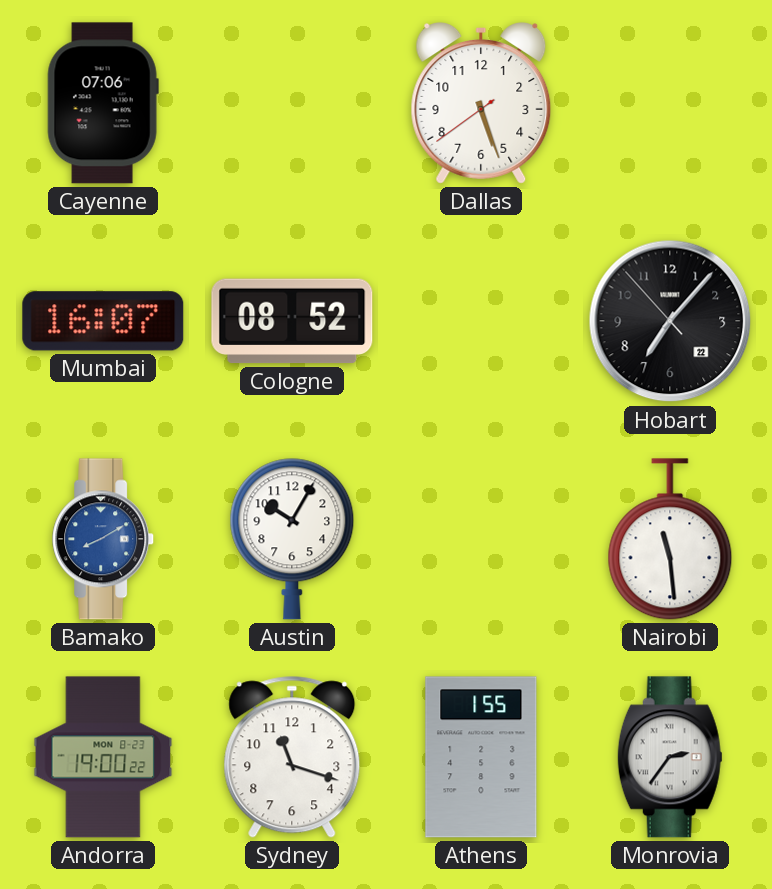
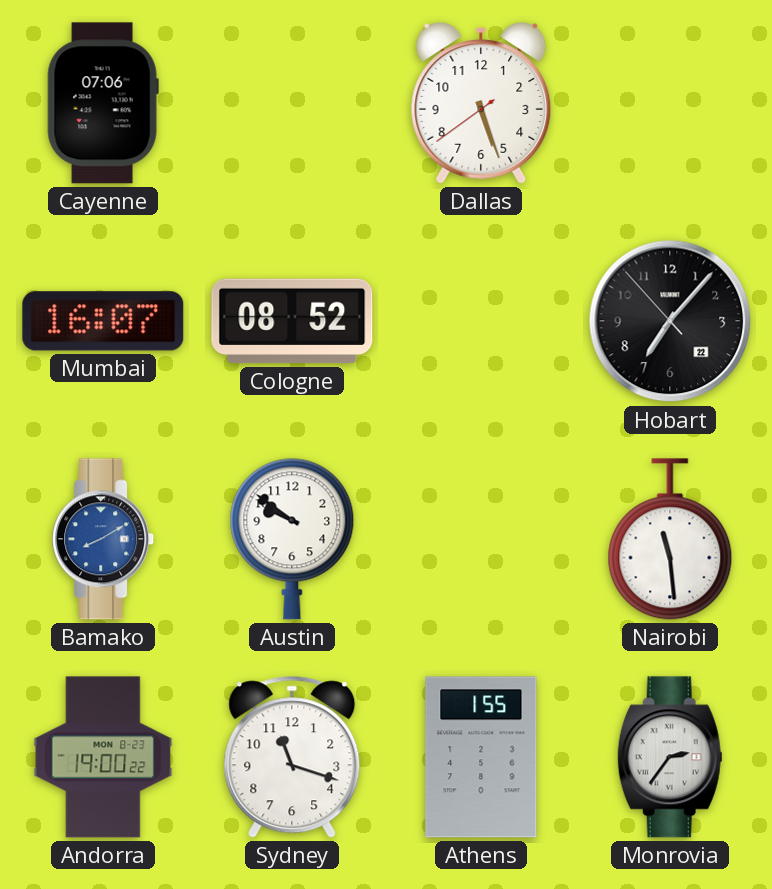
Austin: 10:05 -> 9:51 (292, 539)
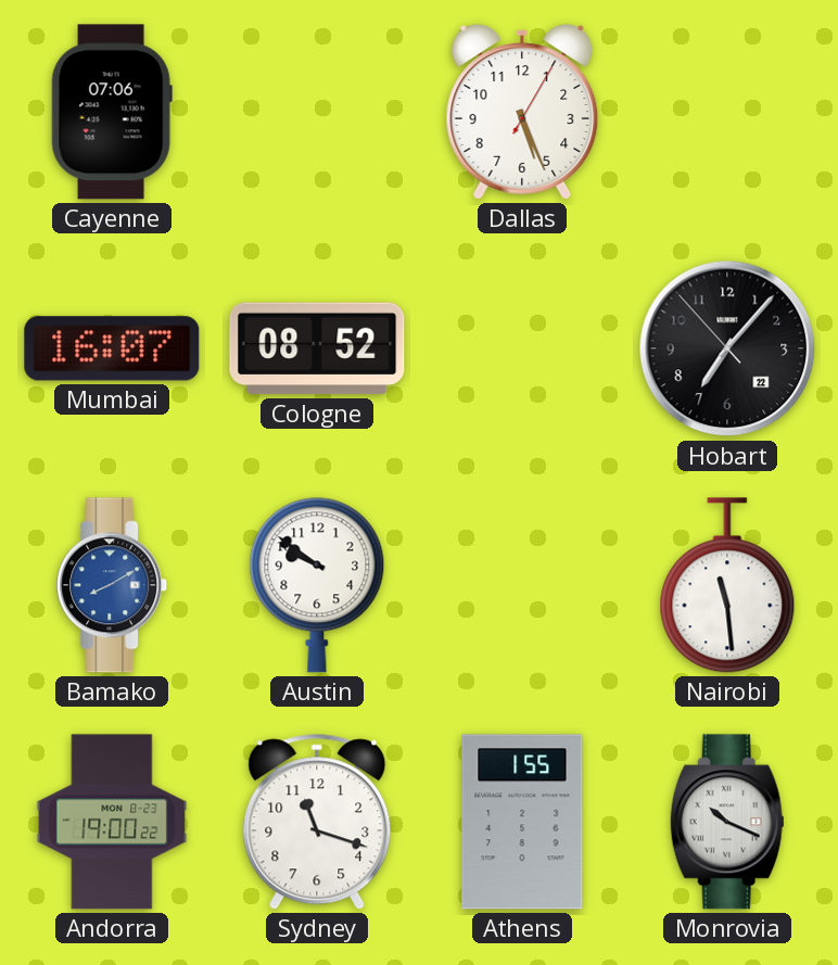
Dallas: 5:26:39 -> 5:26:05 (522, 112)
Monrovia: 2:36 -> 10:19 (727, 822)
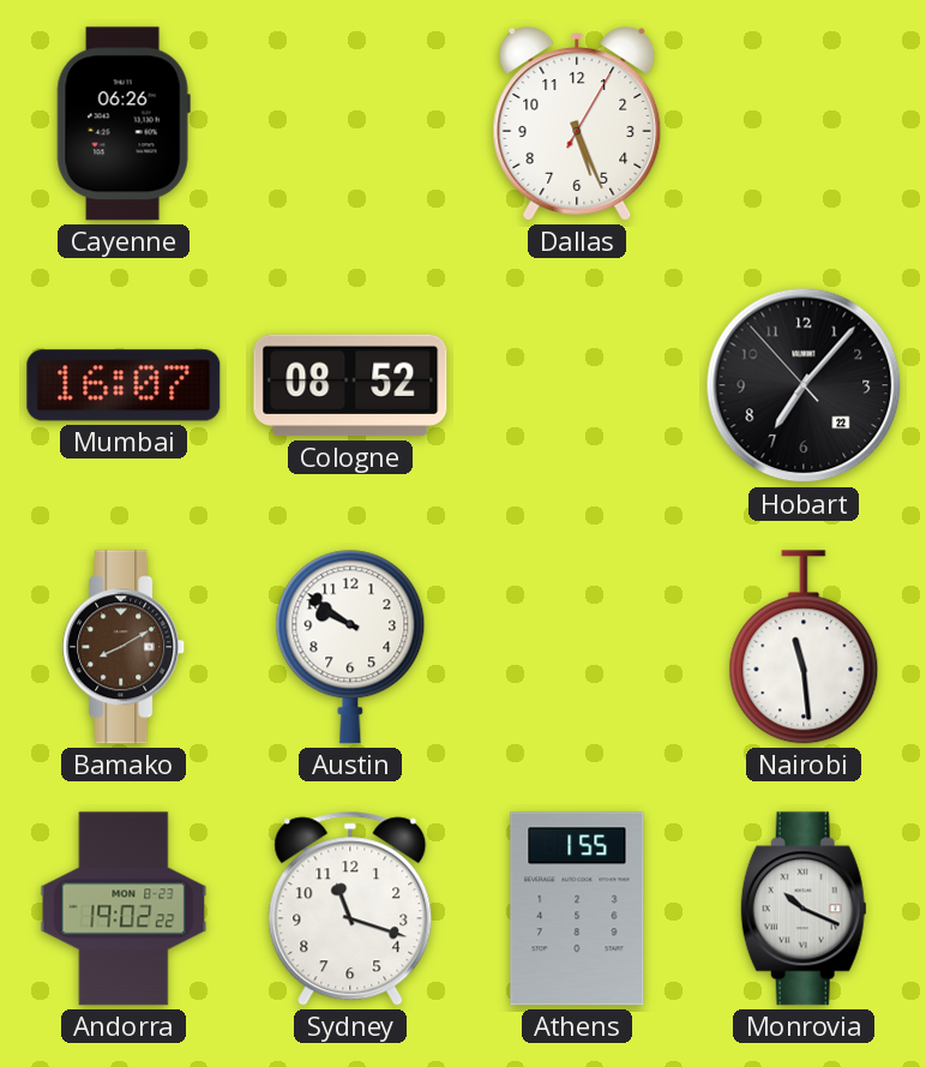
Cayenne: 07:06 -> 06:26 (124, 124)
Bamako dial: blue -> brown (125, 647)
Andorra: 19:00 -> 19:02 (124, 909)
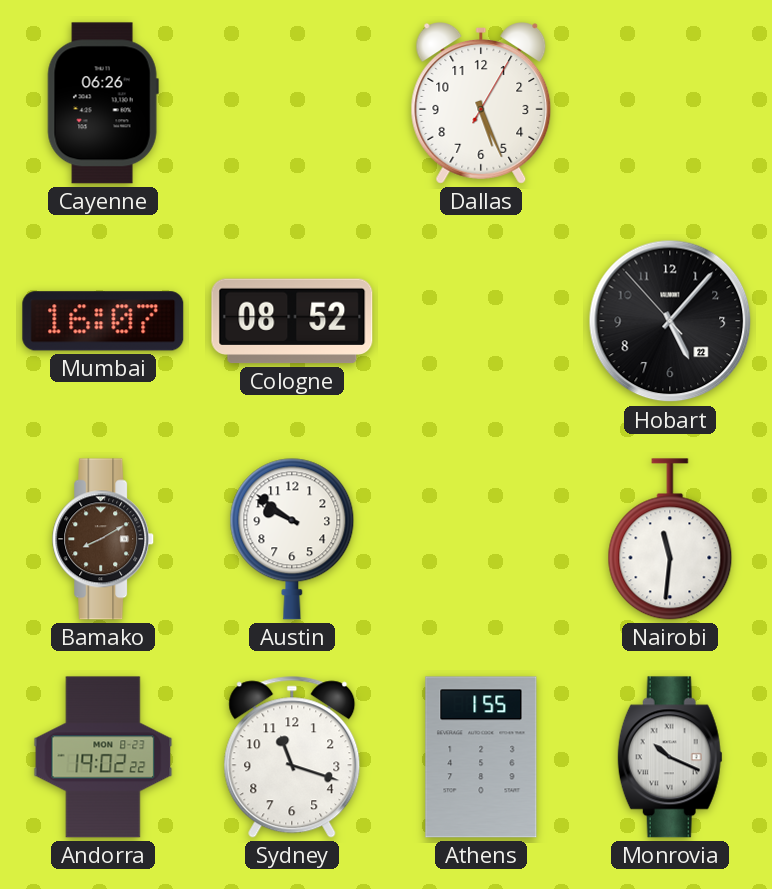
Hobart: 7:06 -> 5:06 (670, 321)
Nairobi: 11:29 -> 11:31 (670, 539)
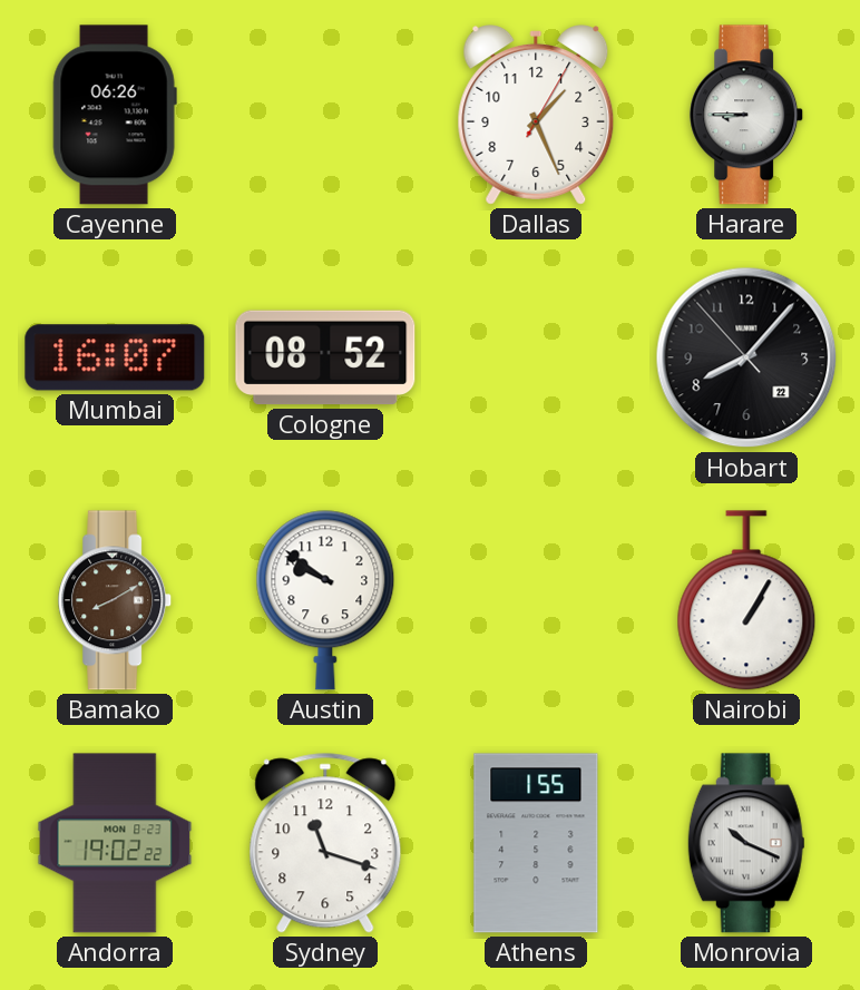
Dallas: 5:26 -> 1:26 (536, 115)
Harare: none -> 8:45 (747, 115)
Hobart: 5:06 -> 8:06 (746, 357)
Nairobi: 11:31 -> 1:05 (746, 600)
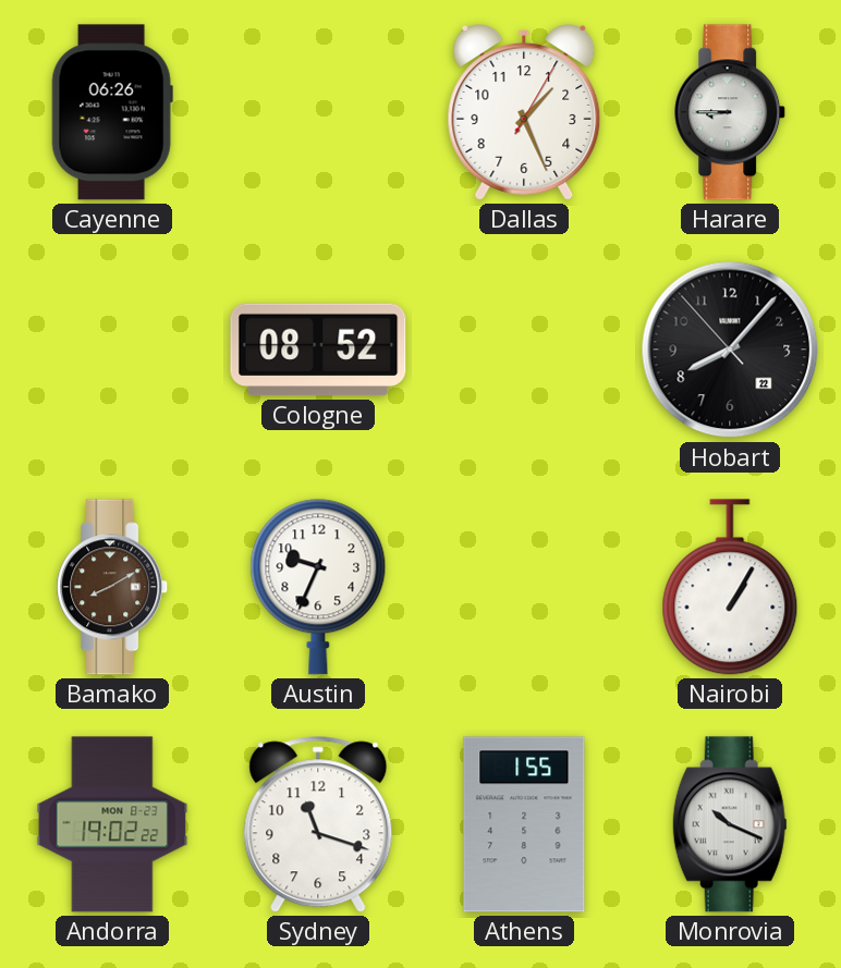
Mumbai: 16:07 -> none (115, 357)
Austin: 9:51 -> 9:34 (318, 587)
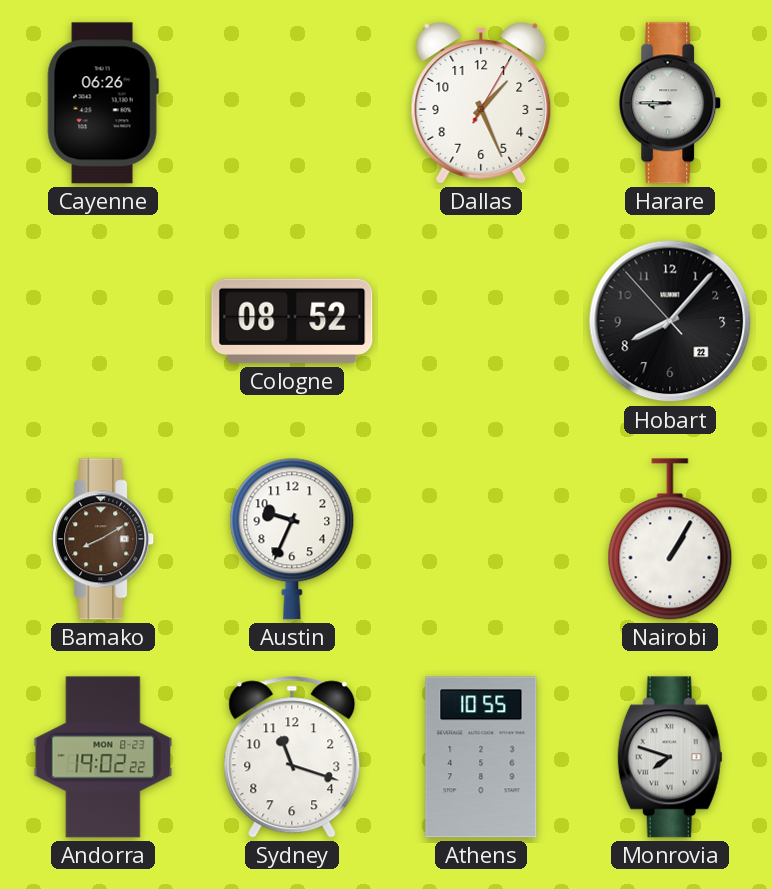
Athens: 1:55 -> 10:55 (481, 757)
Monrovia: 10:19 -> 7:48 (670, 757)
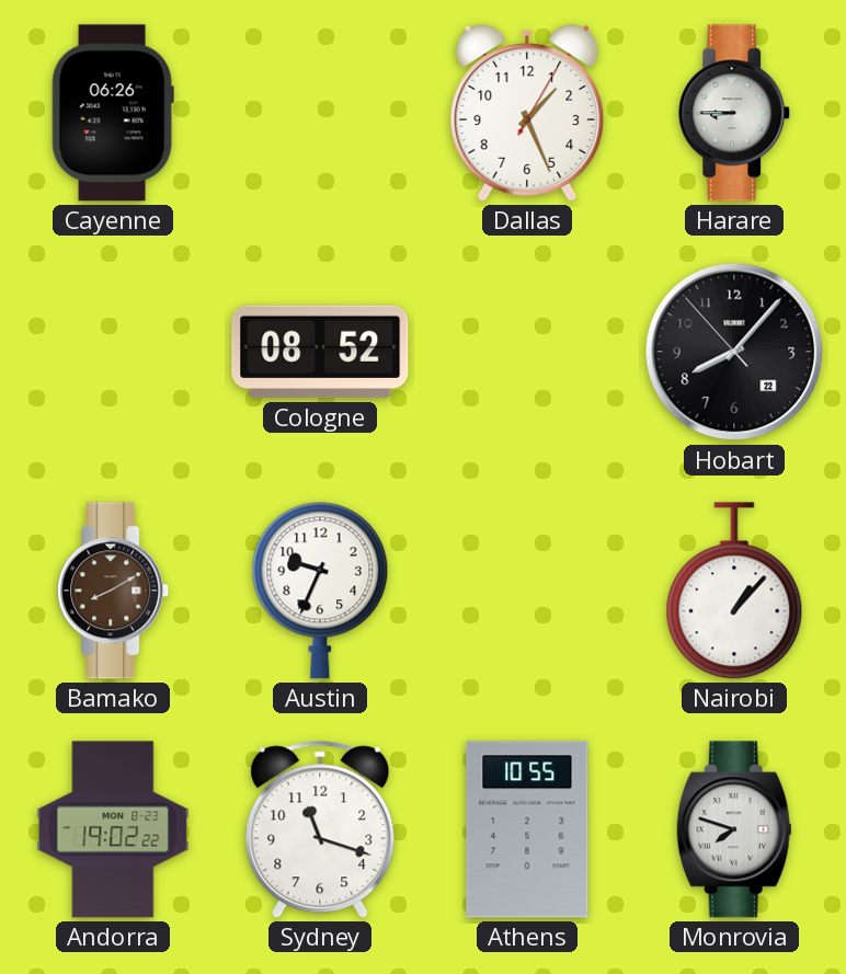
Nairobi: 1:05 -> 1:07 (734, 591)
